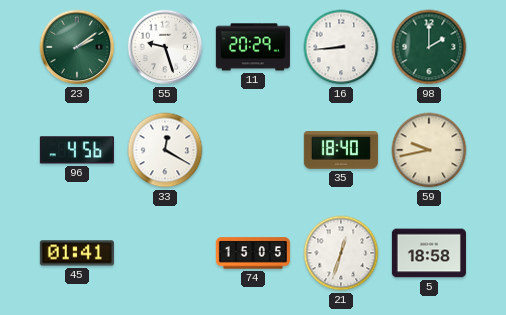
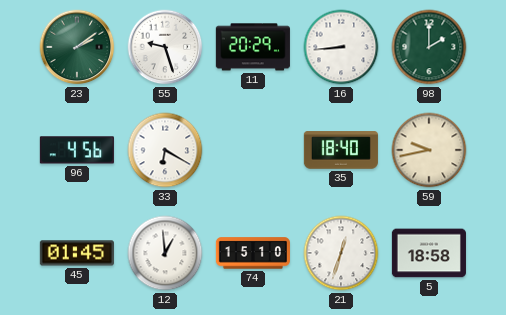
33: 12:20 -> 6:20 (165, 150)
45: 01:41 -> 01:45 (77, 253)
12: none -> 12:59 (165, 253)
74: 15:05 -> 15:10 (253, 253)
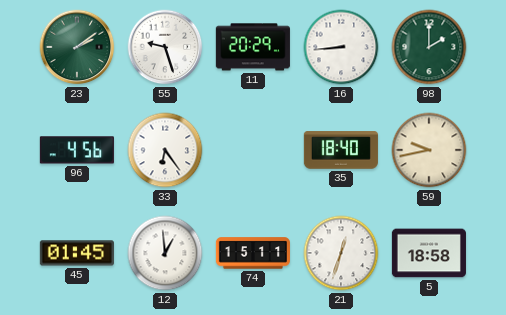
33: 6:20 -> 6:24 (165, 150)
74: 15:10 -> 15:11 (253, 253)
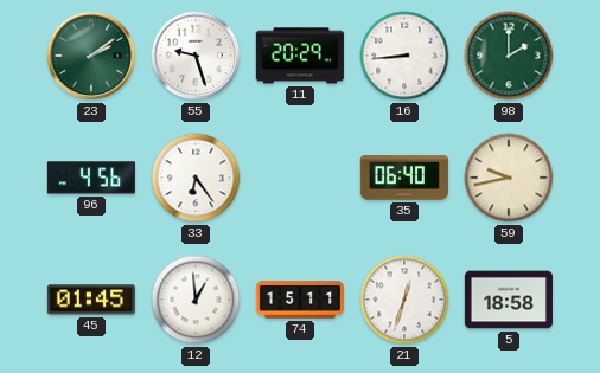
35: 18:40 -> 06:40 (404, 178)
